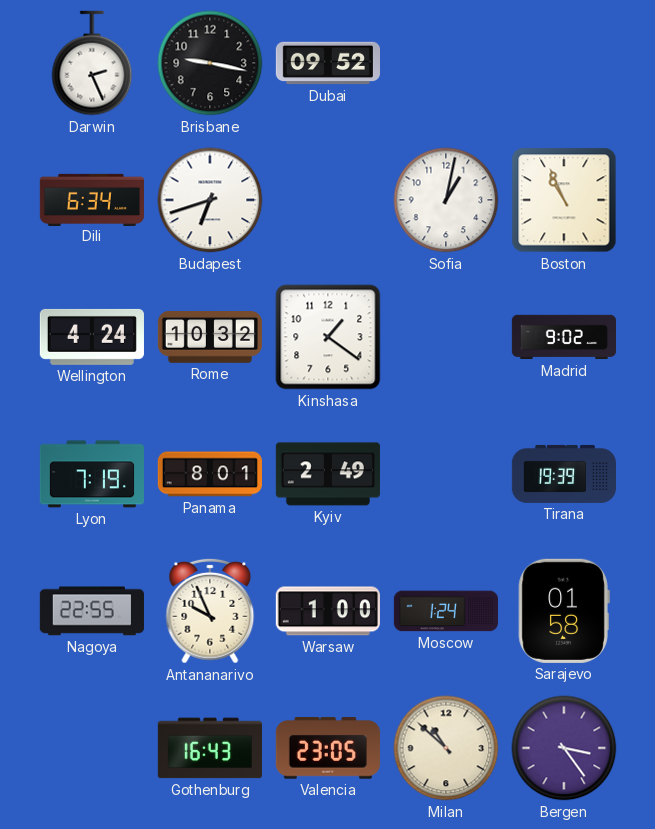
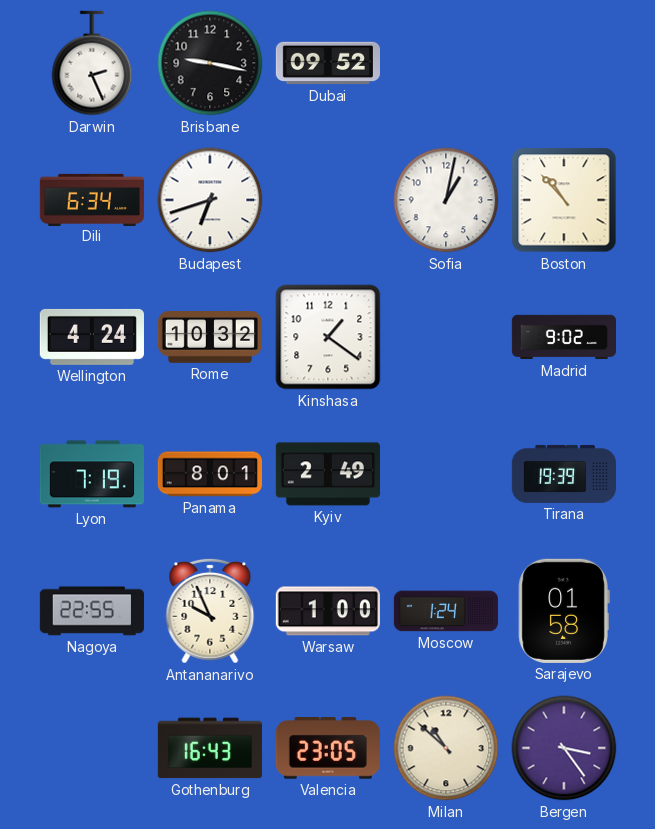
Boston: 10:56 -> 10:53 (564, 200)
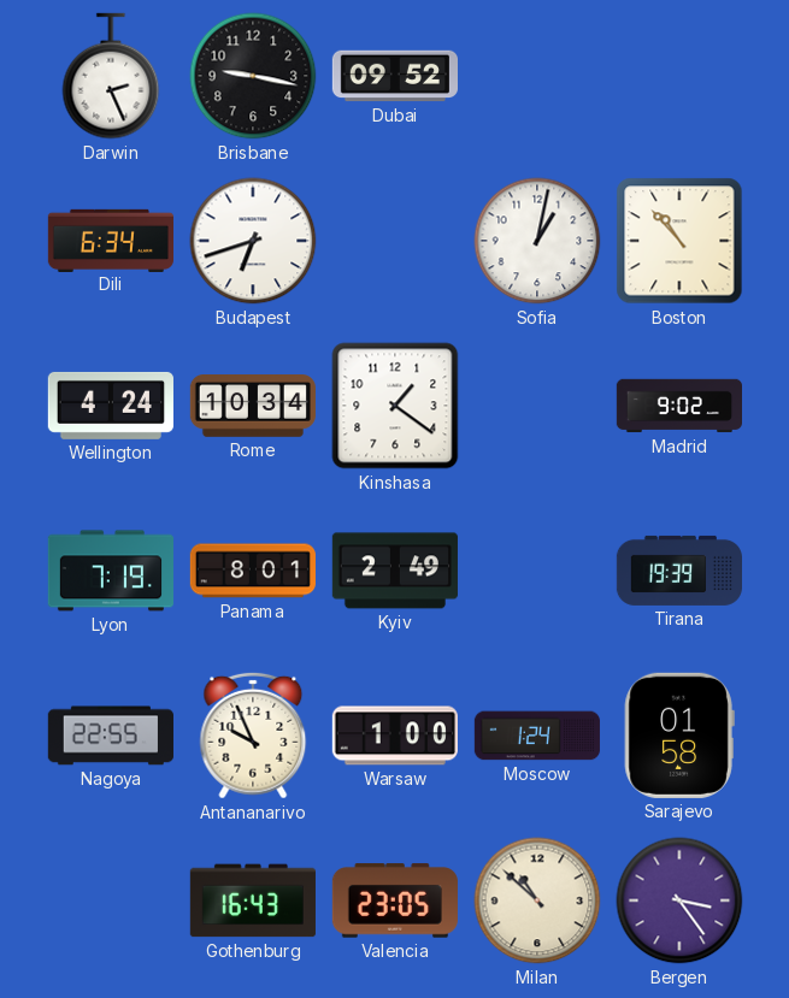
Rome: 10:32 -> 10:34 (253, 407)
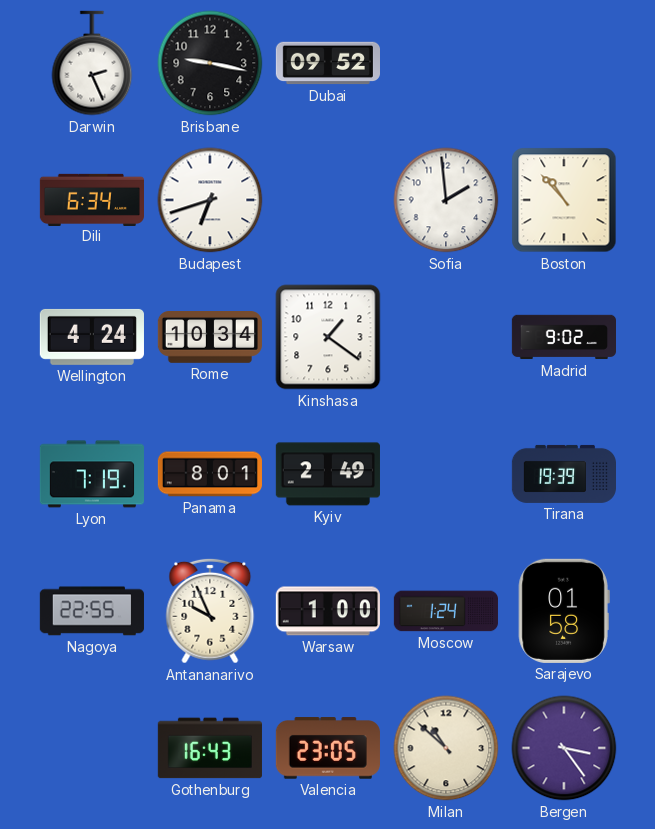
Sofia: 1:02 -> 1:59 (446, 200)
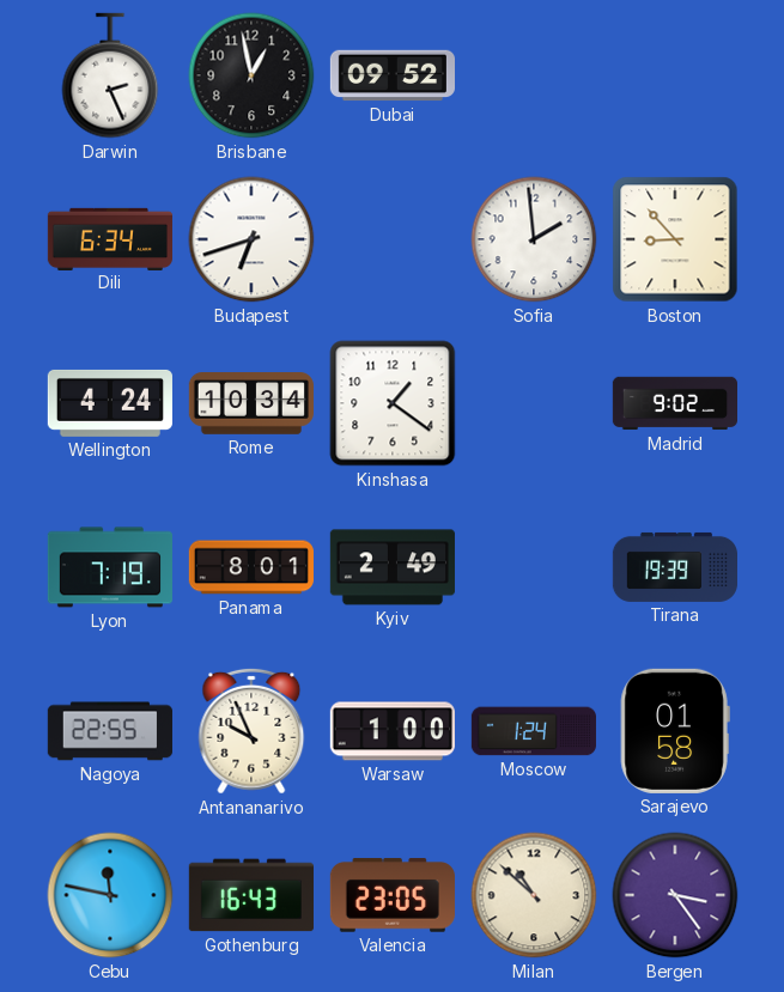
Brisbane: 9:17 -> 12:58 (251, 75)
Boston: 10:53 -> 8:53 (675, 239)
Cebu: none -> 11:47 (110, 895)
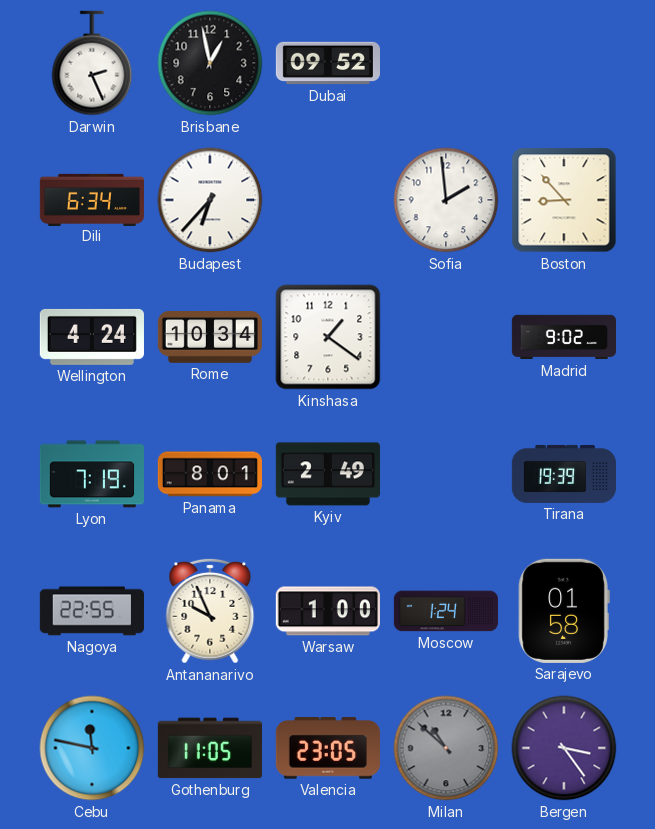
Budapest: 6:42 -> 6:37 (210, 200)
Gothenburg: 16:43 -> 11:05 (210, 748)
Milan dial: cream -> grey (446, 748)
